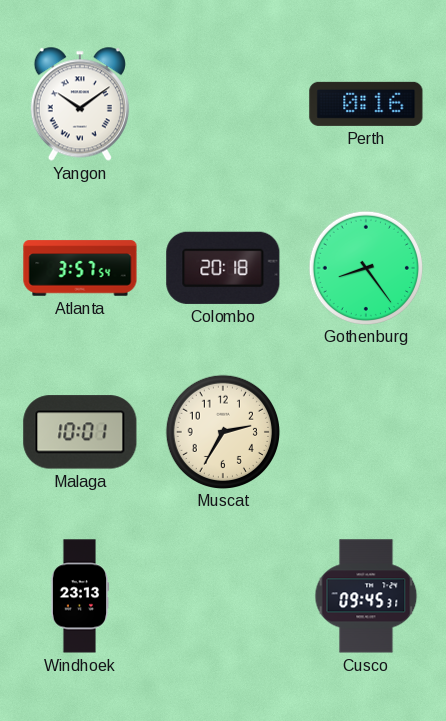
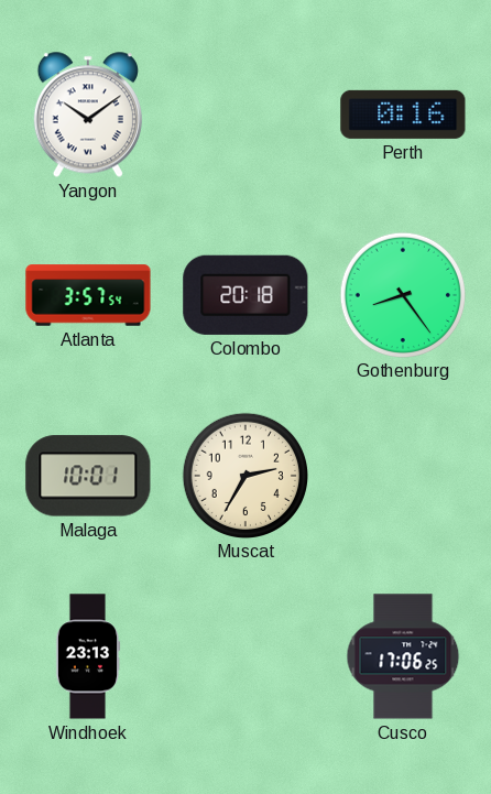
Cusco: 09:45 -> 17:06 (403, 656)
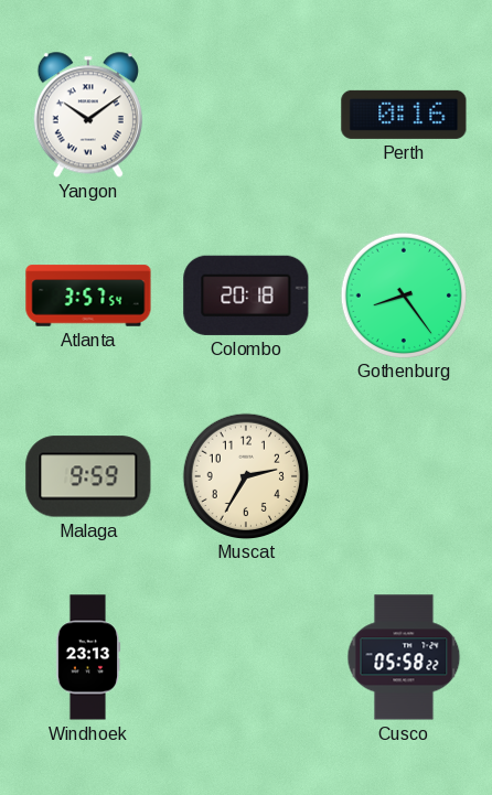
Malaga: 10:01 -> 9:59 (88, 476)
Cusco: 17:06 -> 05:58 (404, 657)
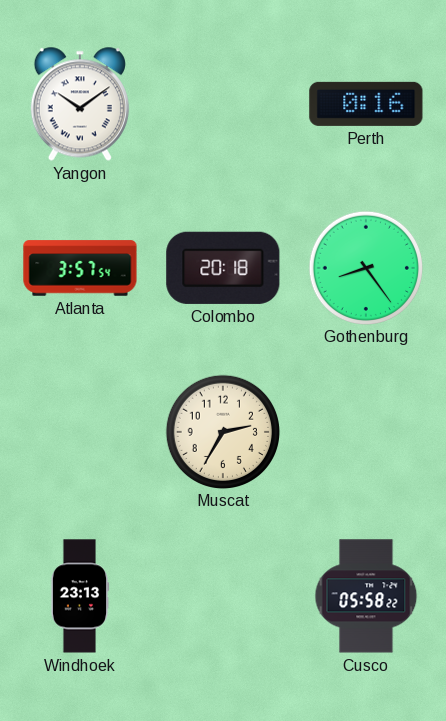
Malaga: 9:59 -> none (88, 476)
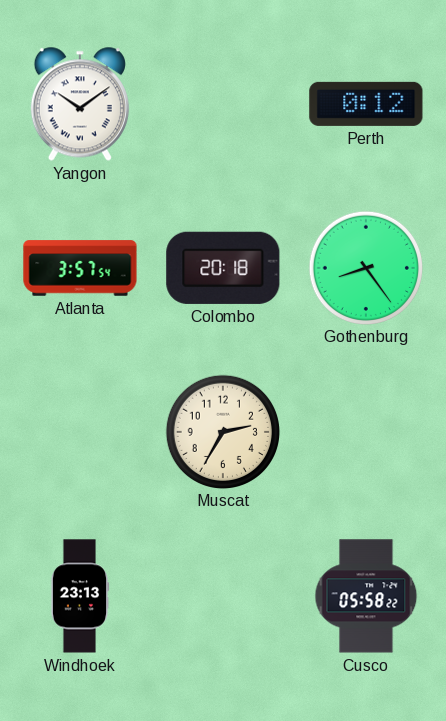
Perth: 0:16 -> 0:12 (366, 104)
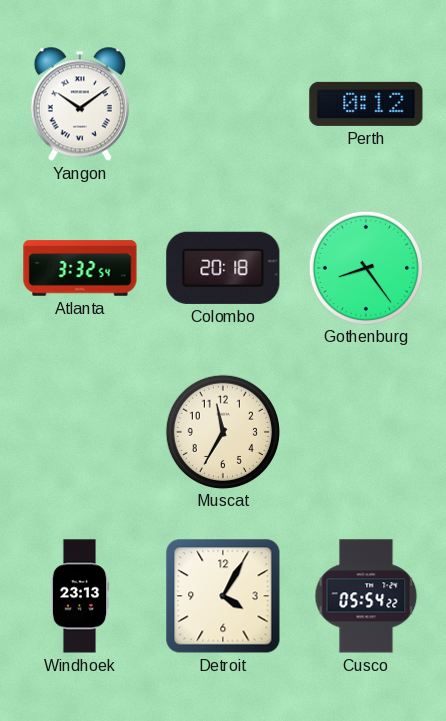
Atlanta: 3:57 -> 3:32 (80, 268)
Muscat: 2:35 -> 11:35 (222, 431)
Detroit: none -> 4:05 (223, 596)
Cusco: 05:58 -> 05:54 (366, 596)
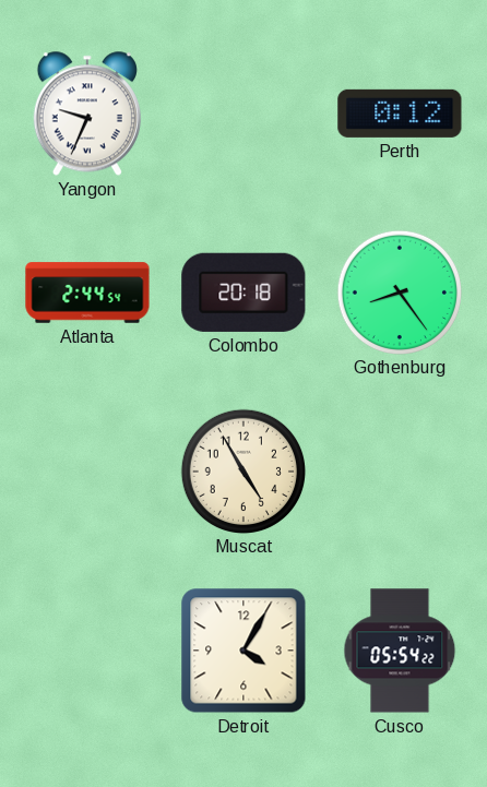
Yangon: 10:09 -> 9:34 (87, 114)
Atlanta: 3:32 -> 2:44 (87, 293)
Muscat: 11:35 -> 4:55 (242, 470)
Windhoek: 23:13 -> none (80, 596)
